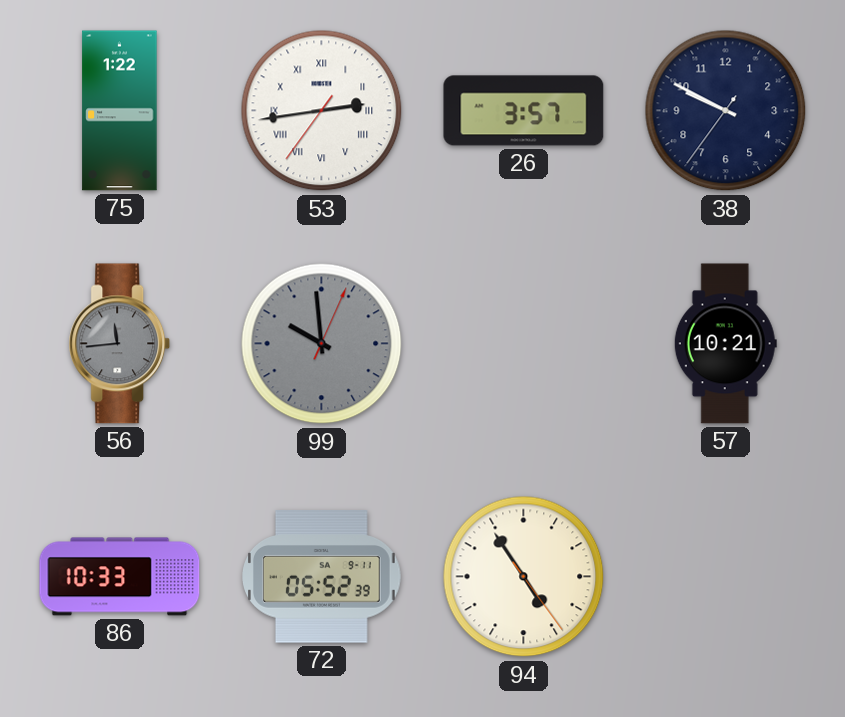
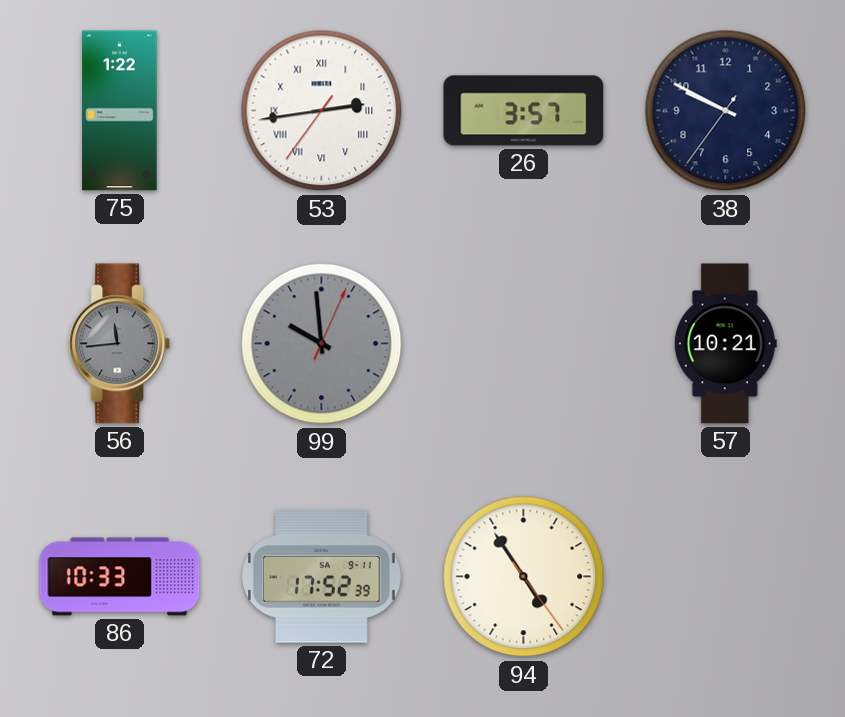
72: 05:52 -> 17:52 (322, 577)
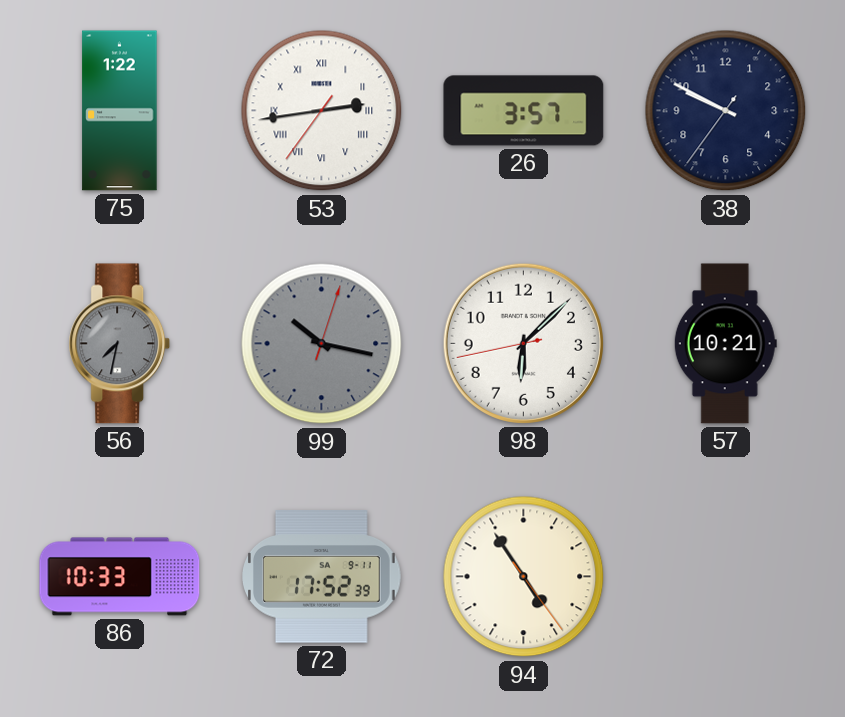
56: 11:44 -> 7:32 (120, 344)
99: 9:59 -> 10:17 (322, 344)
98: none -> 6:07 (523, 343)
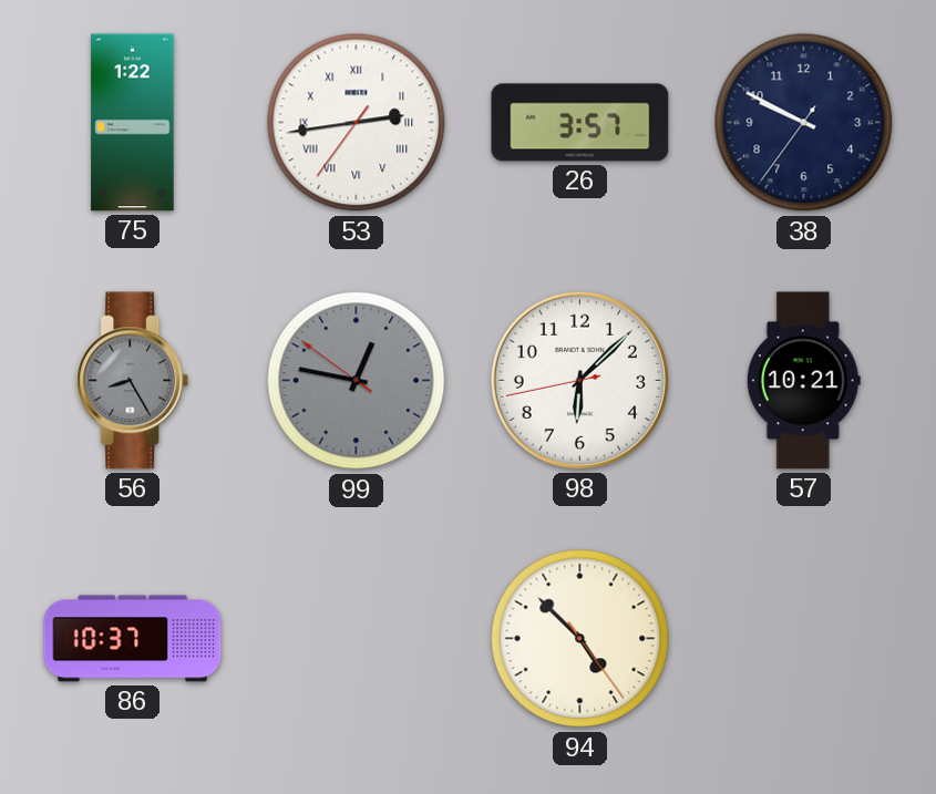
56: 7:32 -> 8:25 (133, 381)
99: 10:17 -> 12:46 (357, 381)
86: 10:33 -> 10:37 (133, 639)
72: 17:52 -> none (322, 577)
94: 4:54 -> 4:52 (580, 639)
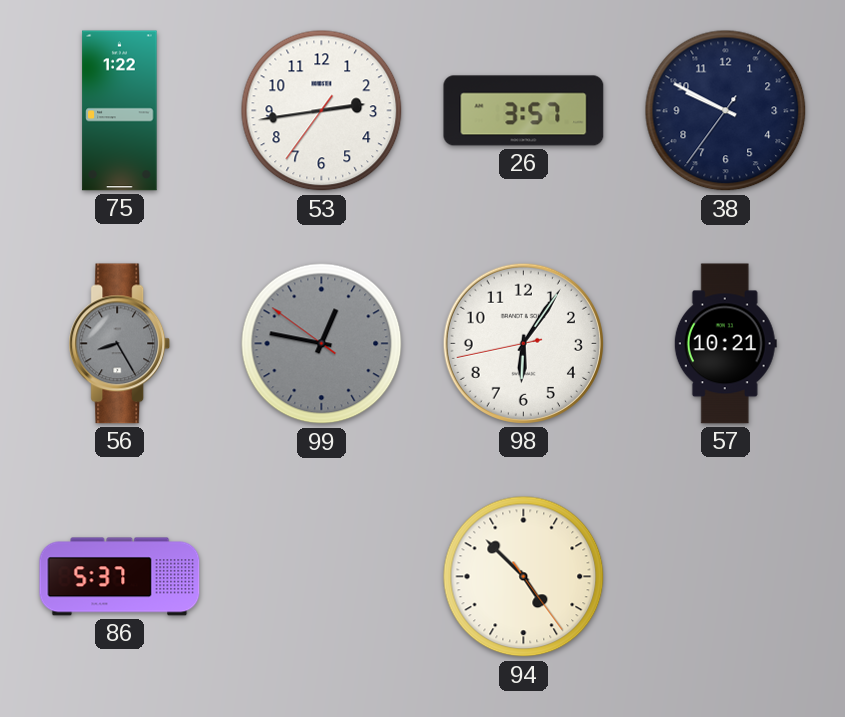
53 numerals: Roman -> Arabic (322, 111)
98: 6:07 -> 6:05 (523, 343)
86: 10:37 -> 5:37 (120, 577)
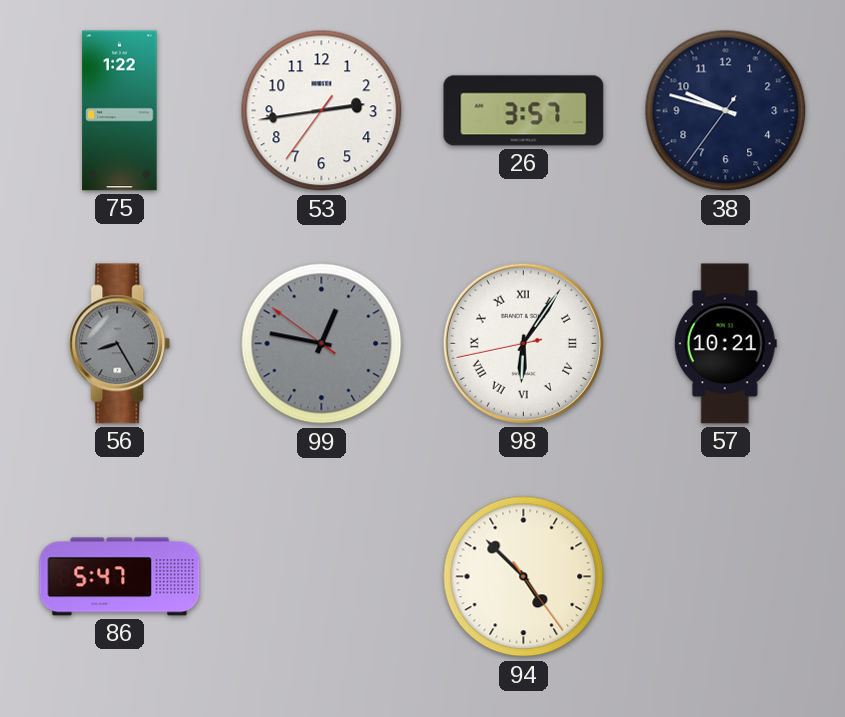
38: 9:49 -> 9:47 (726, 111)
98 numerals: Arabic -> Roman (523, 343)
86: 5:37 -> 5:47 (120, 577)
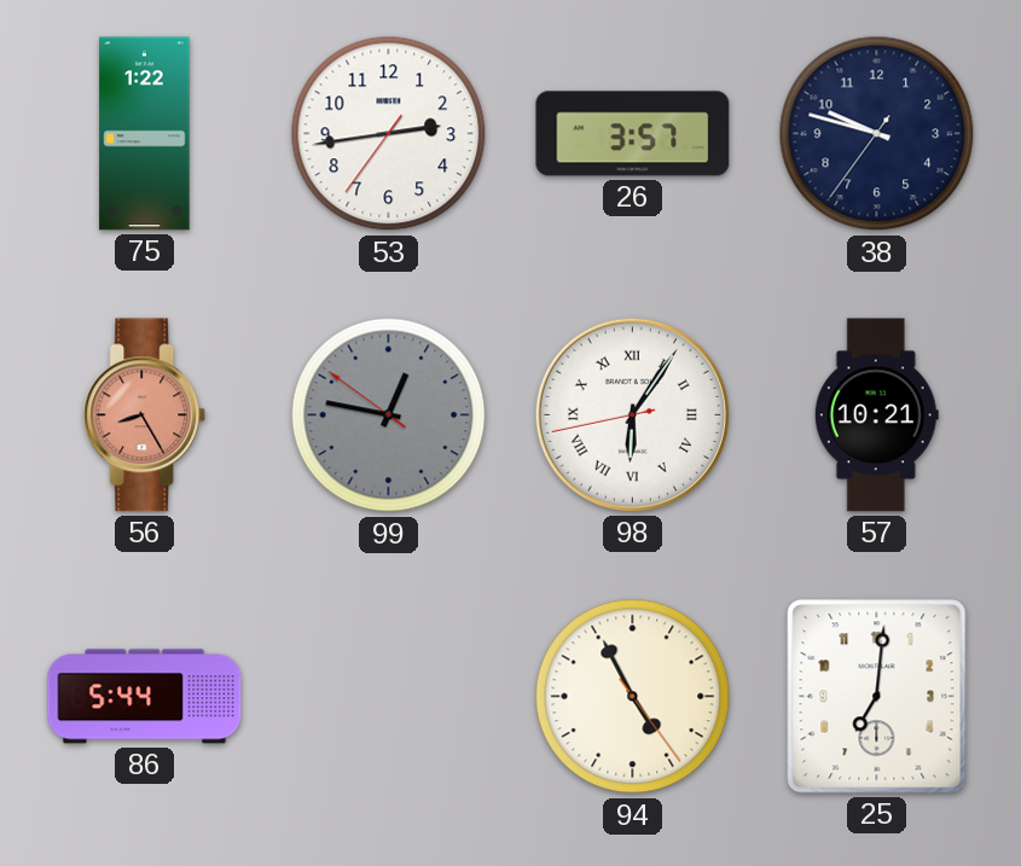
56 dial: grey -> salmon (145, 415)
86: 5:47 -> 5:44 (145, 697)
94: 4:52 -> 4:55 (633, 697)
25: none -> 7:01 (877, 697)
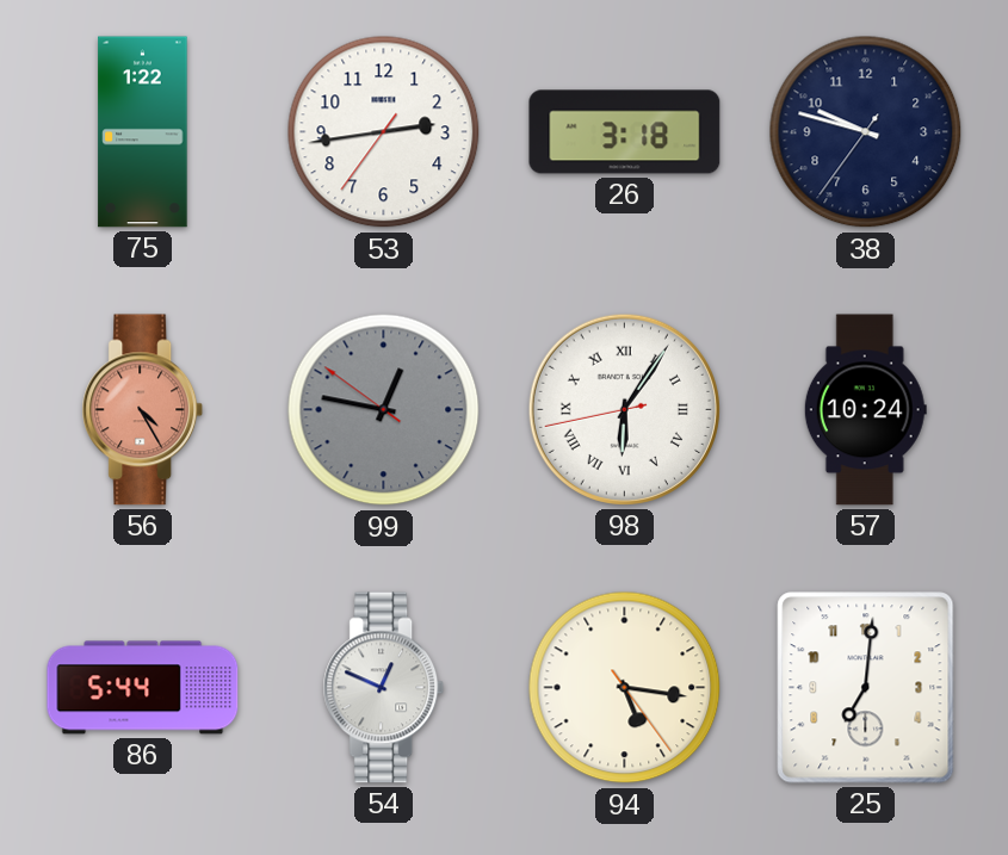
26: 3:57 -> 3:18 (625, 132)
56: 8:25 -> 4:25 (143, 410)
57: 10:21 -> 10:24 (865, 410)
54: none -> 12:49 (384, 688)
94: 4:55 -> 5:16 (625, 688)
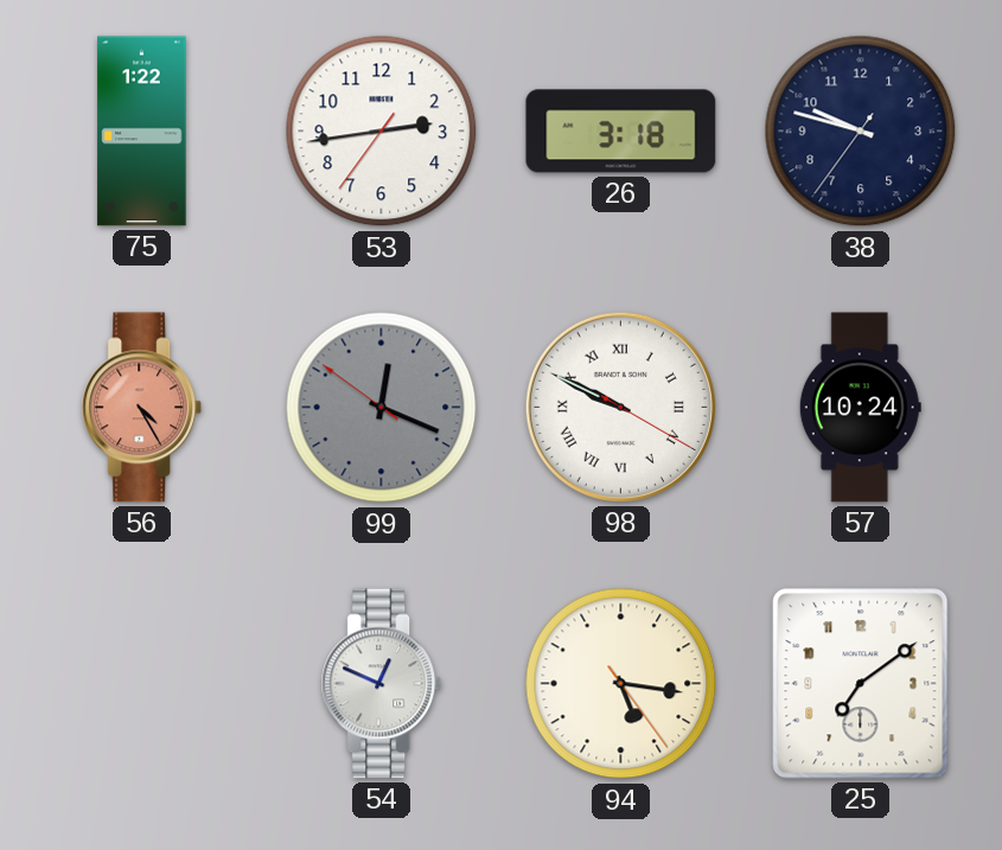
99: 12:46 -> 12:18 (382, 408)
98: 6:05 -> 9:49 (620, 407)
86: 5:44 -> none (143, 688)
25: 7:01 -> 7:09 (861, 684)
